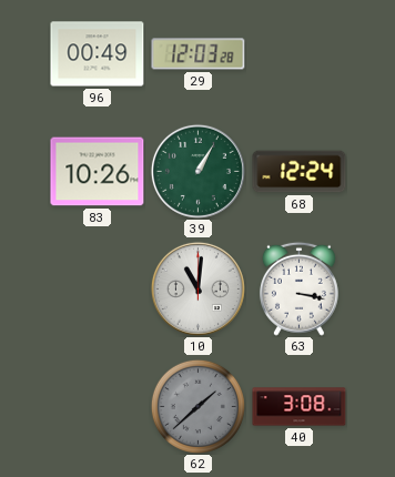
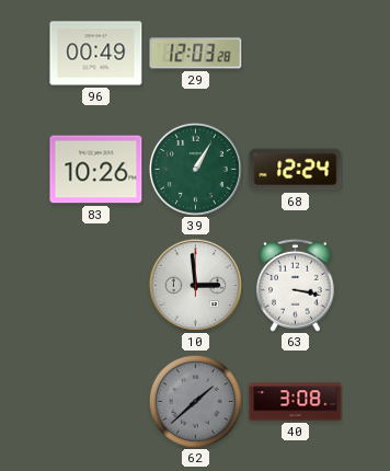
10: 11:01 -> 2:59 (195, 285)
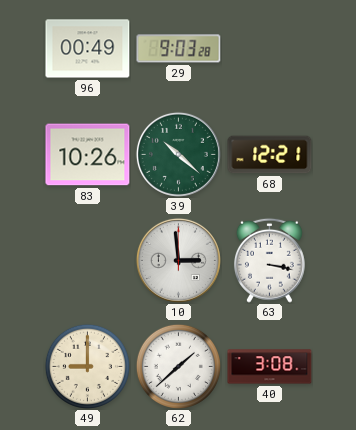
29: 12:03 -> 9:03 (179, 49)
39: 1:05 -> 10:22 (178, 154)
68: 12:24 -> 12:21 (270, 155)
49: none -> 9:00 (87, 366)
62 dial: grey -> white (178, 366)
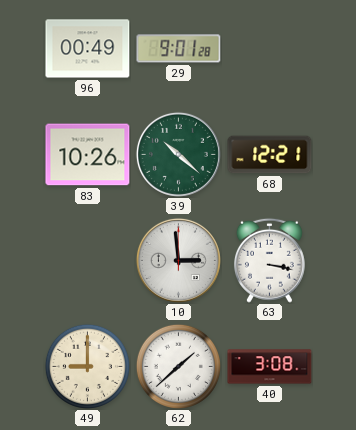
29: 9:03 -> 9:01 (179, 49)
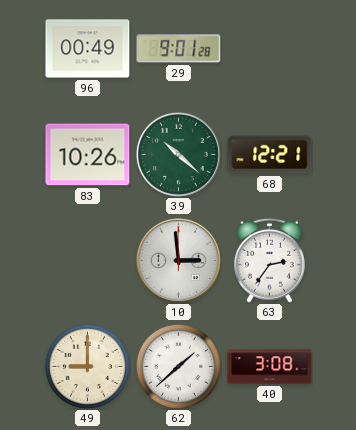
63: 3:17 -> 2:36 (269, 260)
